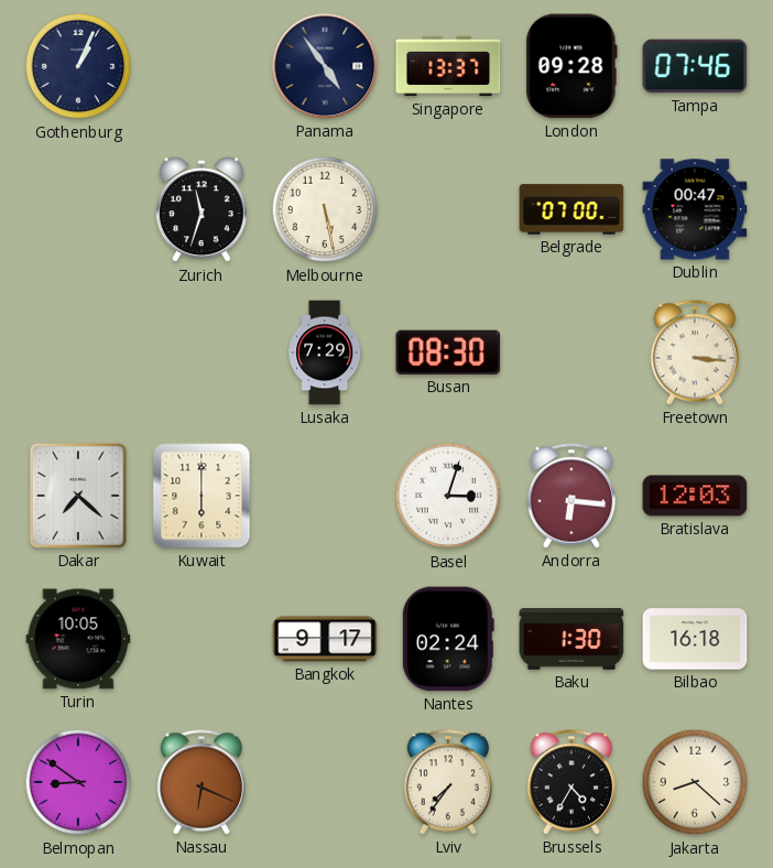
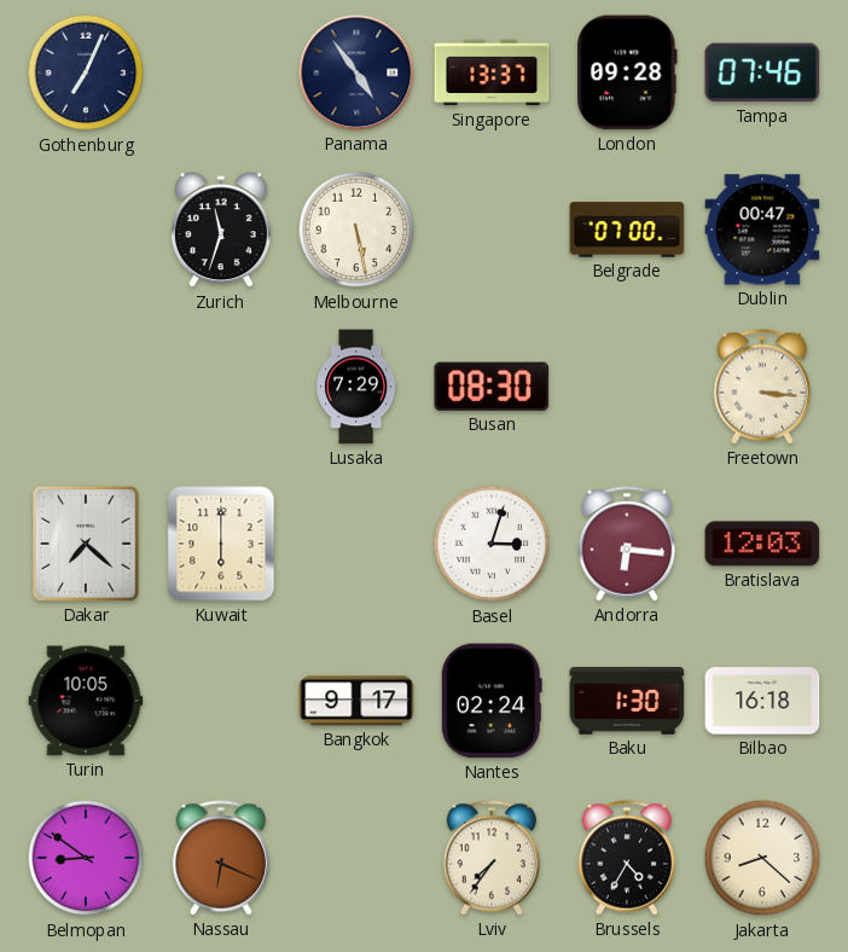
Gothenburg: 1:04 -> 7:04 (86, 72)
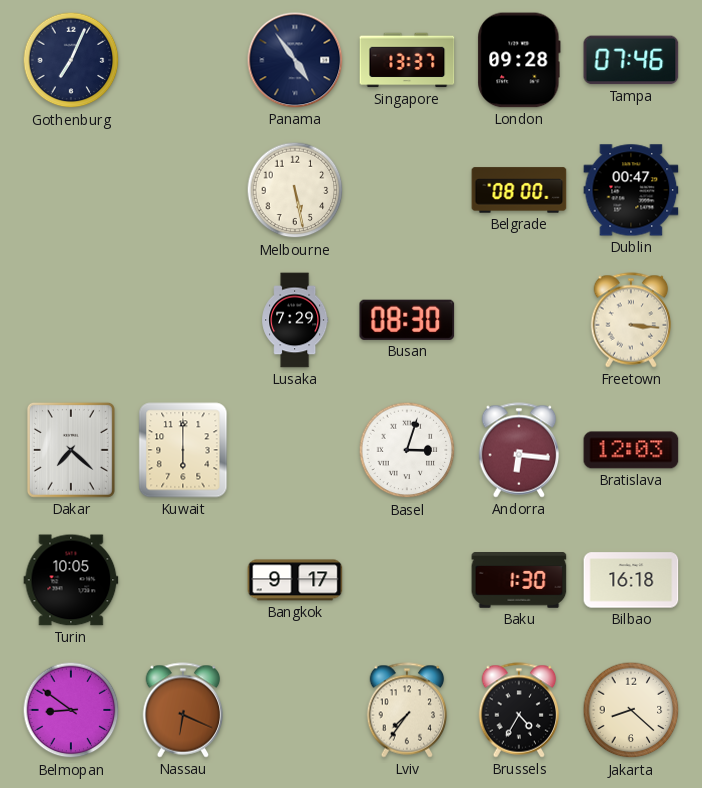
Zurich: 11:33 -> none (221, 231)
Belgrade: 07:00 -> 08:00 (519, 190)
Nantes: 02:24 -> none (492, 701)
